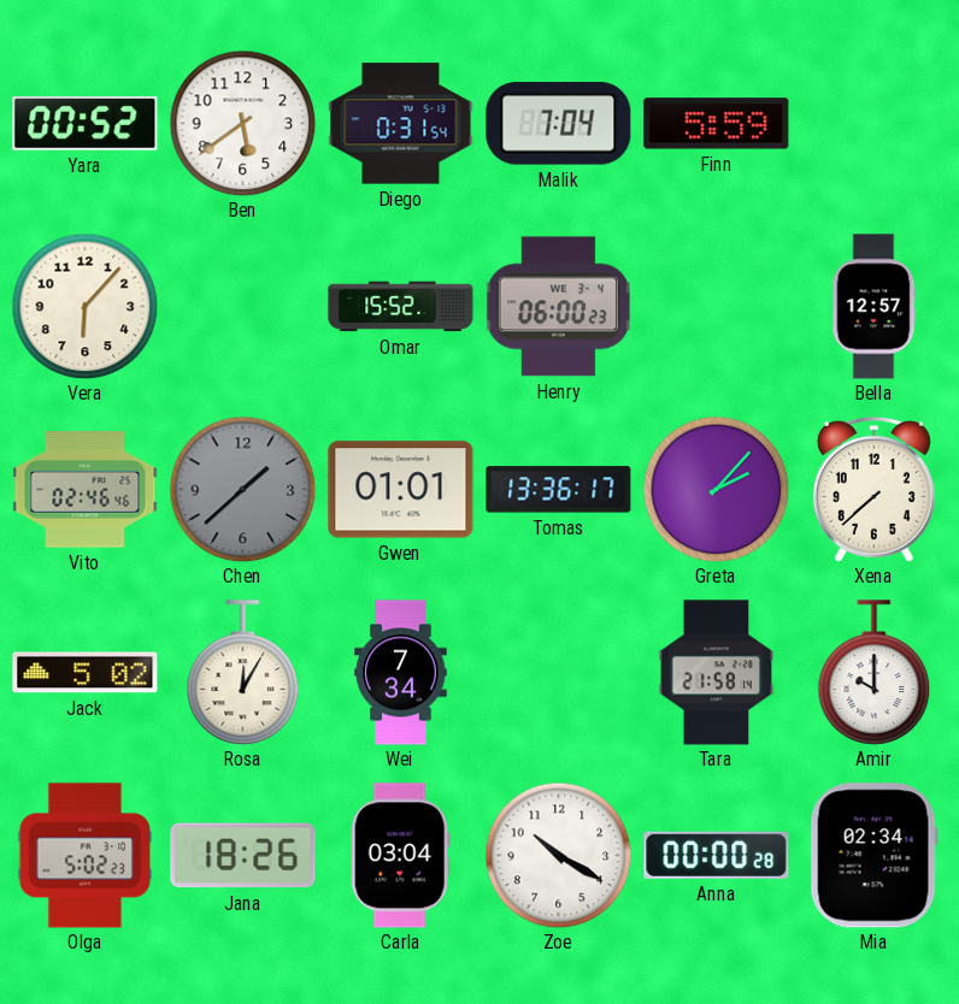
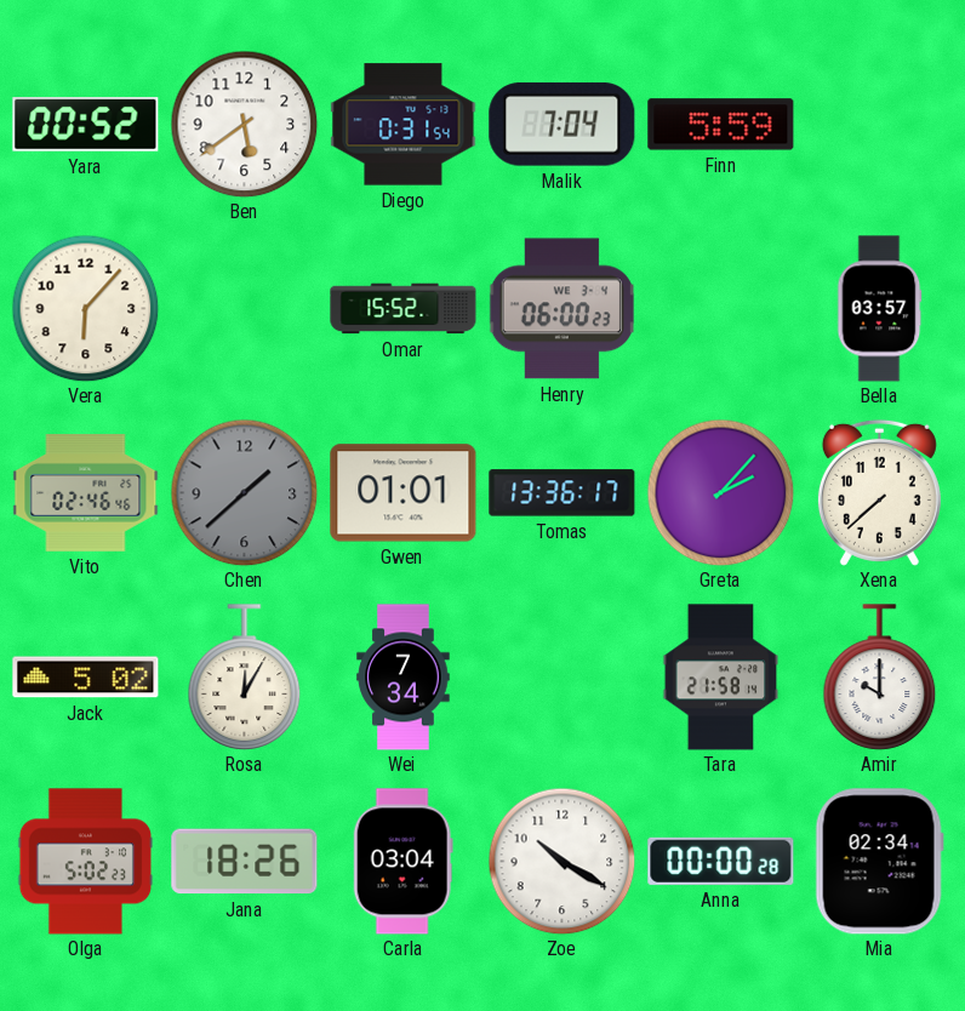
Bella: 12:57 -> 03:57 (879, 309)
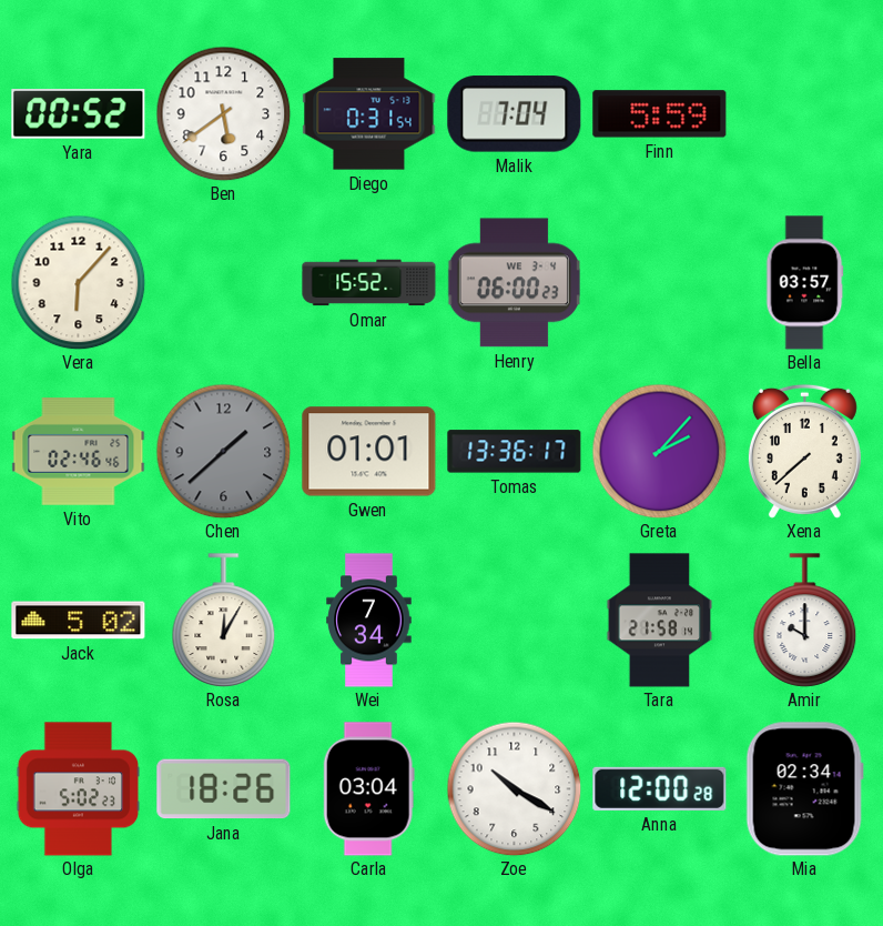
Anna: 00:00 -> 12:00 (660, 788)
